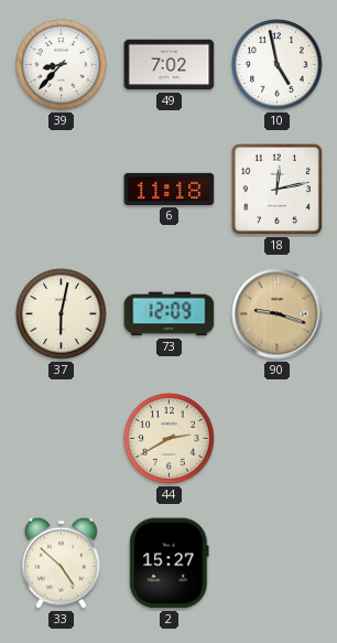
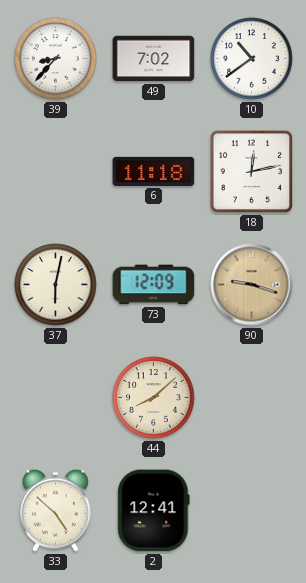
10: 4:58 -> 10:39 (252, 59)
44: 2:40 -> 8:08 (154, 398)
2: 15:27 -> 12:41 (154, 511)
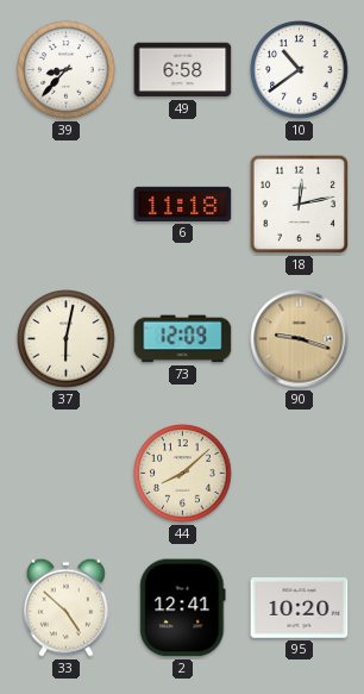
49: 7:02 -> 6:58 (183, 70)
95: none -> 10:20 (300, 608)
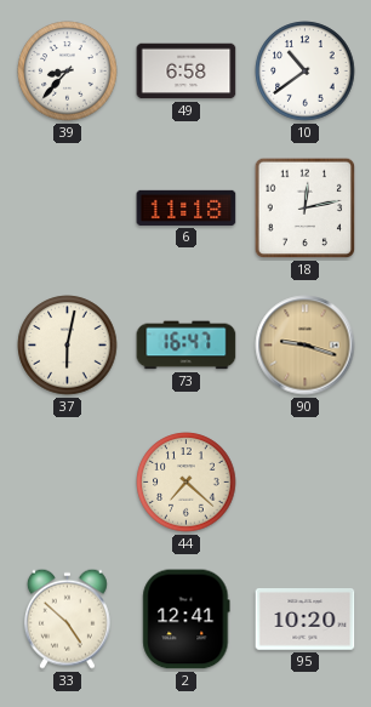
73: 12:09 -> 16:47 (187, 346)
44: 8:08 -> 7:22 (187, 483)
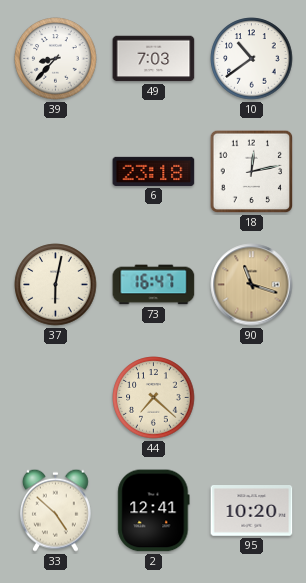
49: 6:58 -> 7:03 (154, 59)
6: 11:18 -> 23:18 (154, 171)
90: 9:18 -> 11:18 (252, 285)
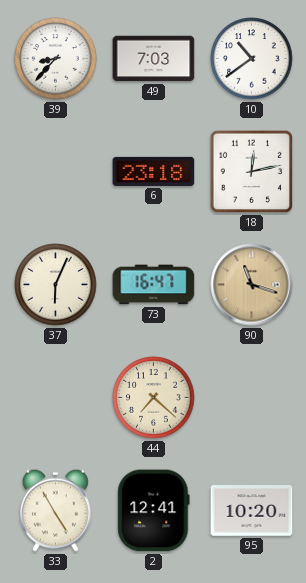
37: 6:02 -> 6:04 (56, 285)
33: 4:52 -> 4:55 (55, 510)
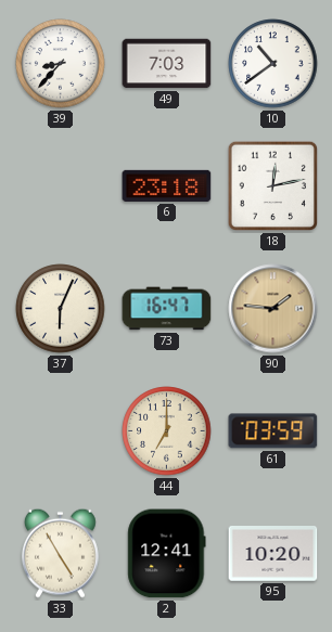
90: 11:18 -> 1:46 (273, 309)
44: 7:22 -> 7:00 (167, 431)
61: none -> 03:59 (273, 431)
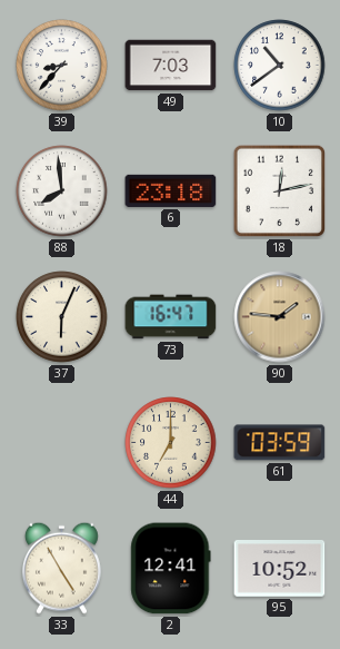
88: none -> 7:59 (62, 191)
95: 10:20 -> 10:52 (280, 569)
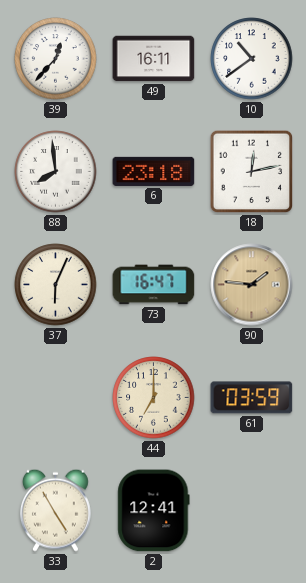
39: 8:37 -> 12:37 (56, 59)
49: 7:03 -> 16:11 (154, 59)
95: 10:52 -> none (280, 569)
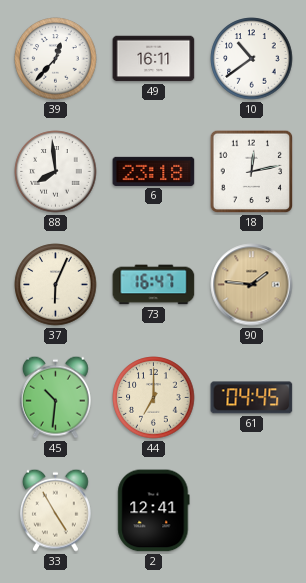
45: none -> 10:31 (55, 397)
61: 03:59 -> 04:45 (252, 398)
